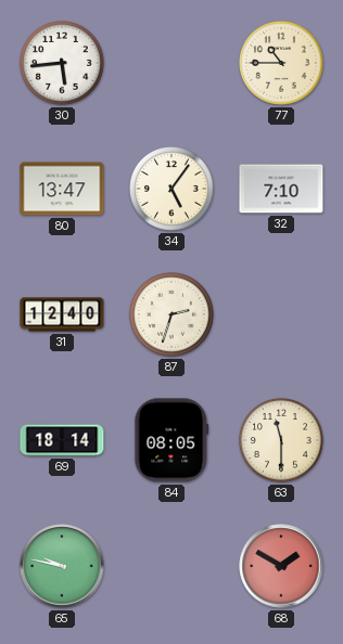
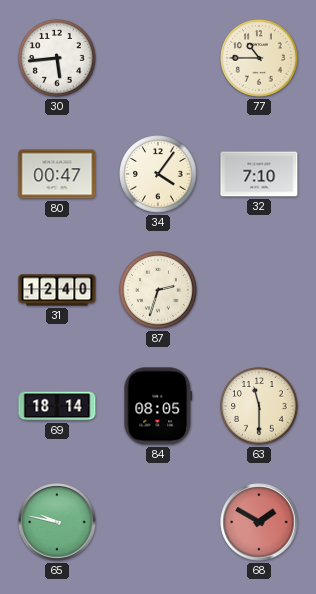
80: 13:47 -> 00:47 (57, 174)
34: 5:06 -> 4:06 (158, 174)
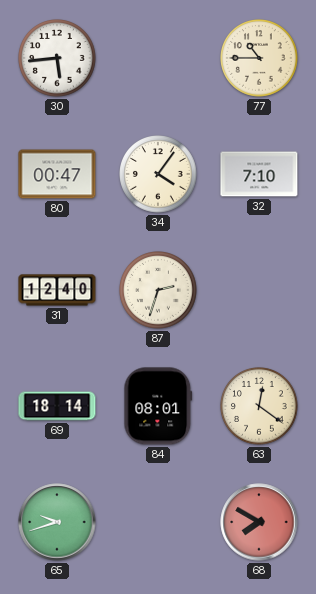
84: 08:05 -> 08:01 (158, 406)
63: 11:30 -> 12:21 (259, 406)
65: 9:47 -> 9:42 (57, 522)
68: 1:50 -> 7:50 (259, 522)
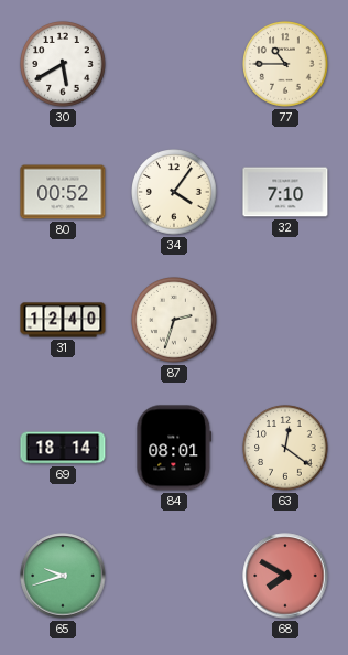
30: 5:44 -> 5:40 (63, 64)
80: 00:47 -> 00:52 (63, 192)
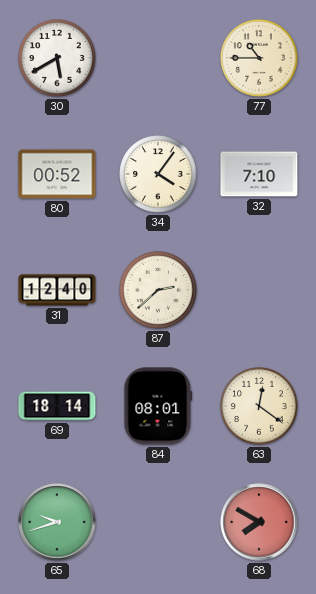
87: 2:33 -> 2:38 (158, 290)
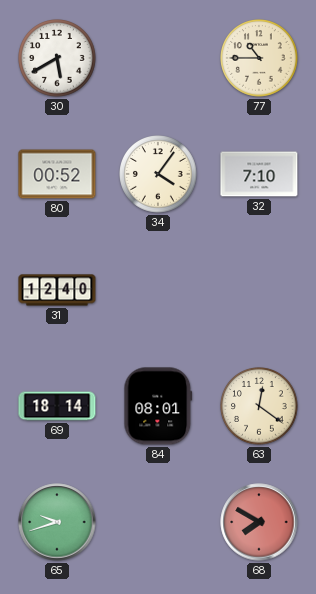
87: 2:38 -> none (158, 290)
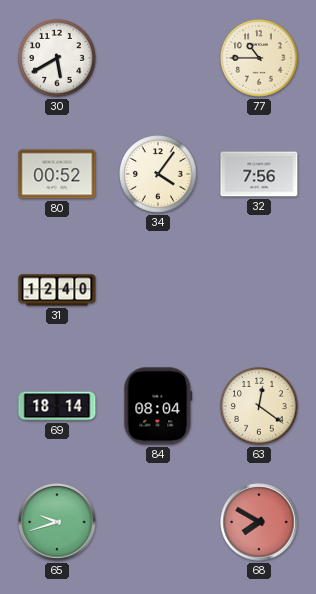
32: 7:10 -> 7:56 (259, 174)
84: 08:01 -> 08:04 (158, 406)
